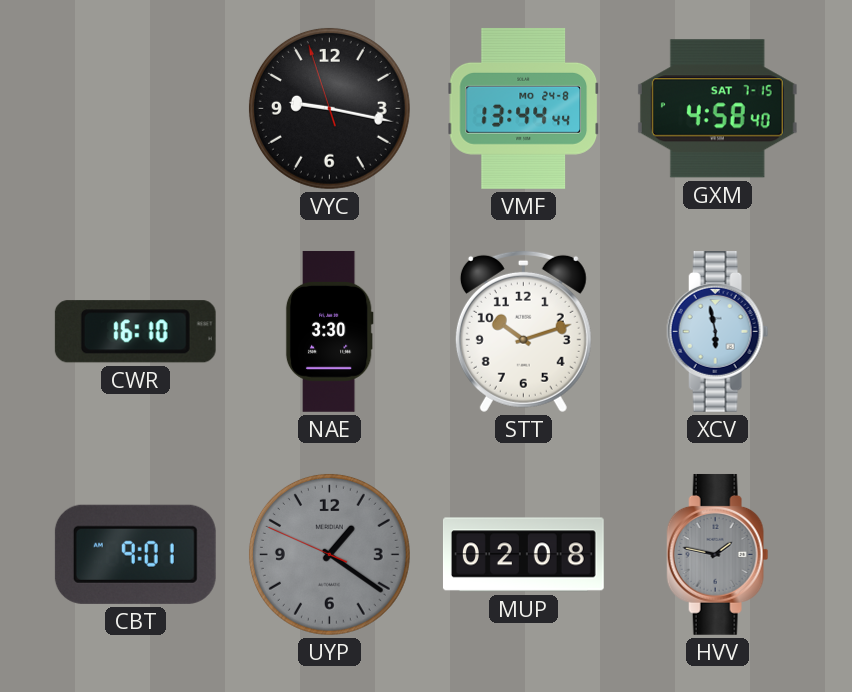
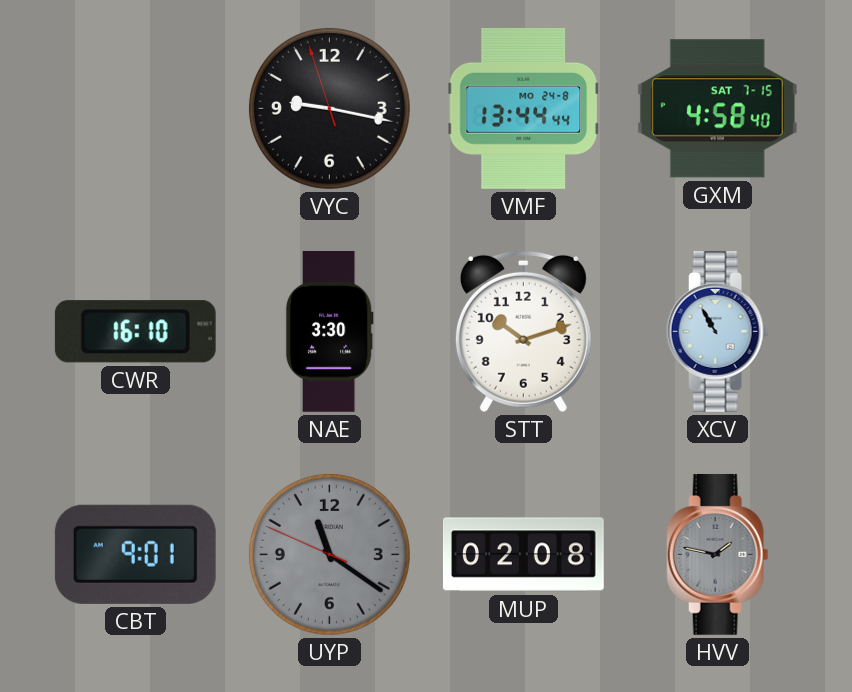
XCV: 5:58 -> 10:55 (718, 331)
UYP: 1:20 -> 11:20 (329, 554)
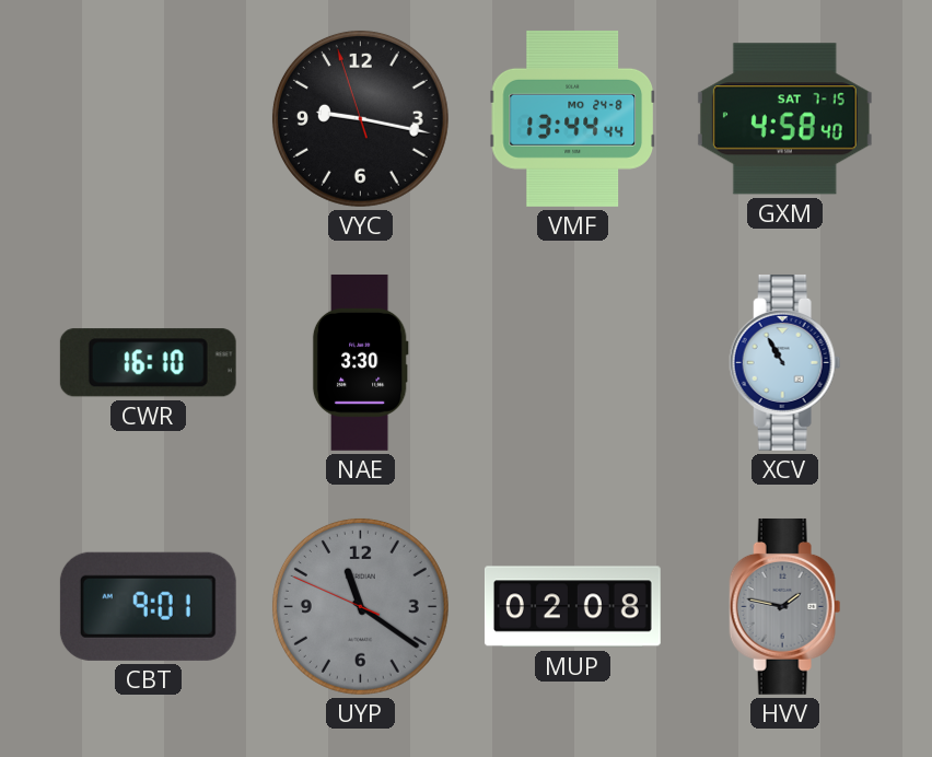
STT: 10:12 -> none (523, 331)
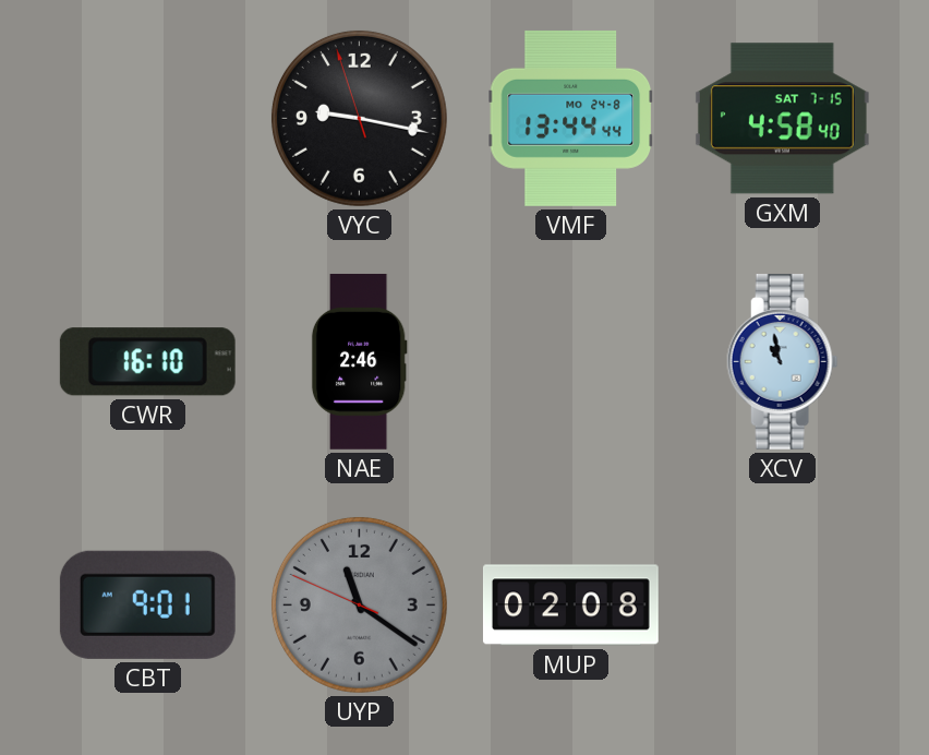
NAE: 3:30 -> 2:46 (359, 361)
XCV: 10:55 -> 10:58 (783, 361)
HVV: 1:47 -> none (785, 606)
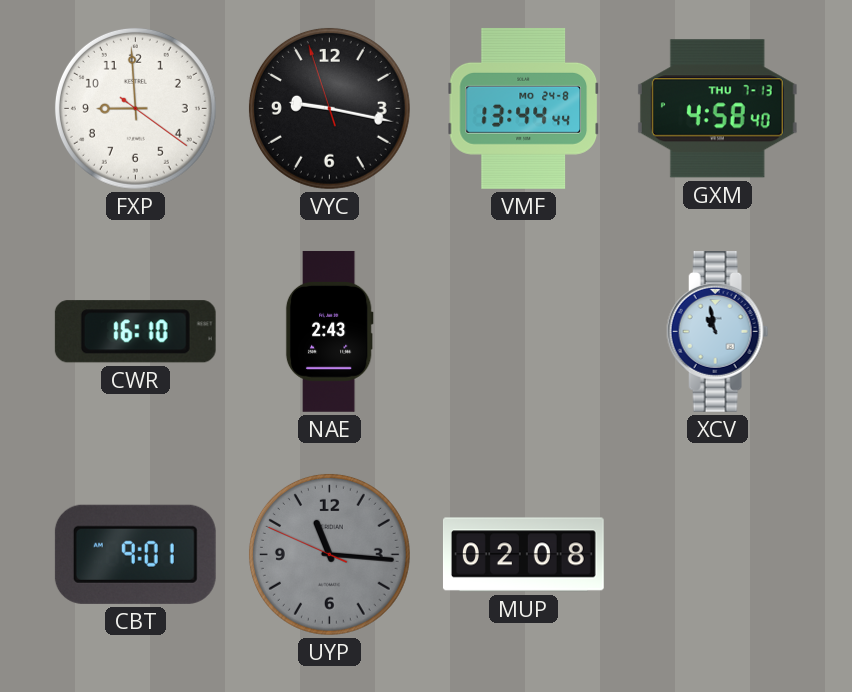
FXP: none -> 8:59 (135, 108)
GXM date: SAT 7-15 -> THU 7-13 (717, 109)
NAE: 2:46 -> 2:43 (329, 331)
UYP: 11:20 -> 11:15 (329, 554)
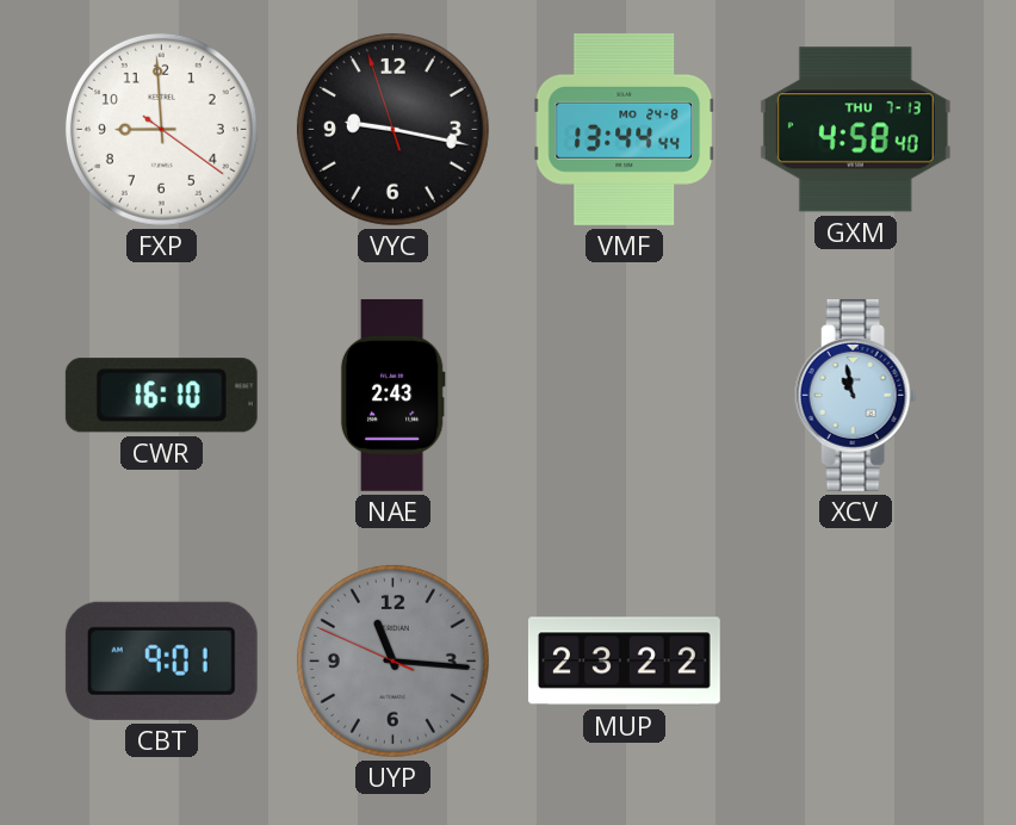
MUP: 02:08 -> 23:22 (624, 662)
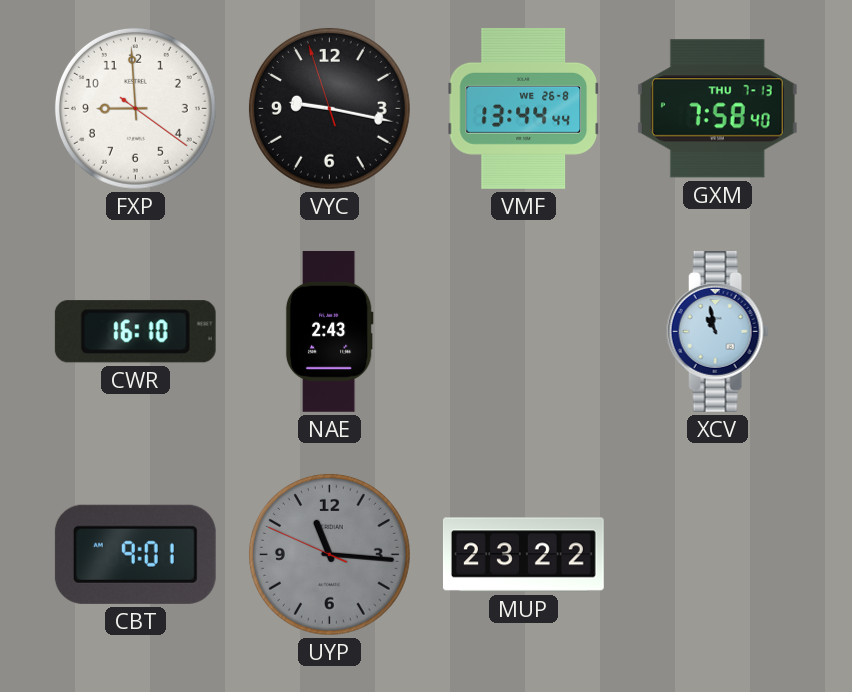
VMF date: MO 24-8 -> WE 26-8 (524, 108)
GXM: 4:58 -> 7:58 (717, 109)
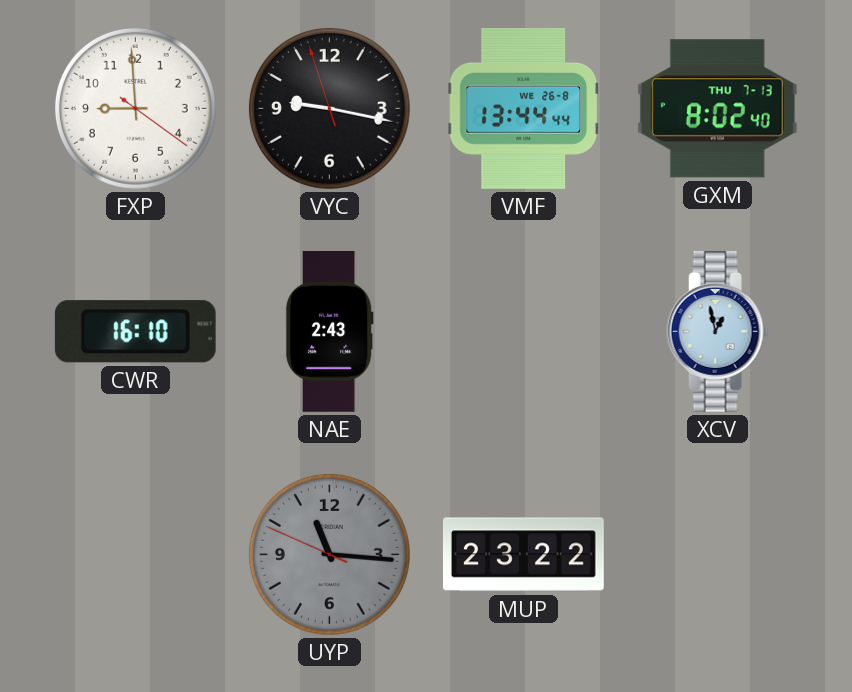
GXM: 7:58 -> 8:02 (717, 109)
XCV: 10:58 -> 12:58 (718, 331)
CBT: 9:01 -> none (135, 554)
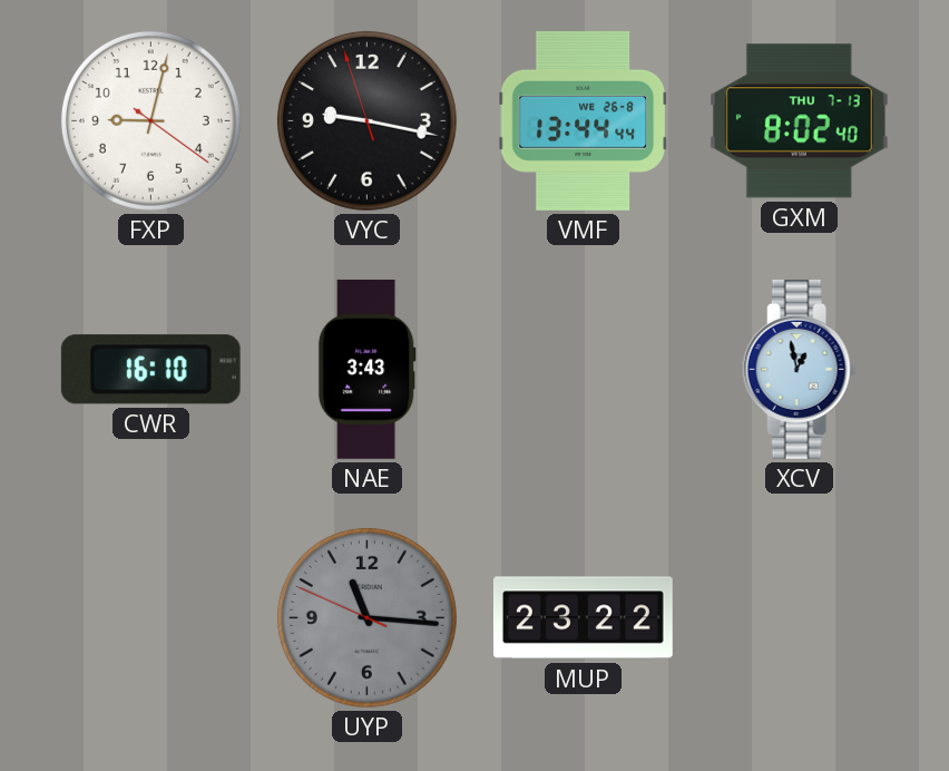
FXP: 8:59 -> 9:02 (150, 120)
NAE: 2:43 -> 3:43 (366, 369)
